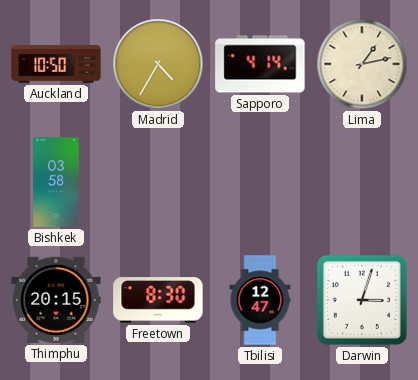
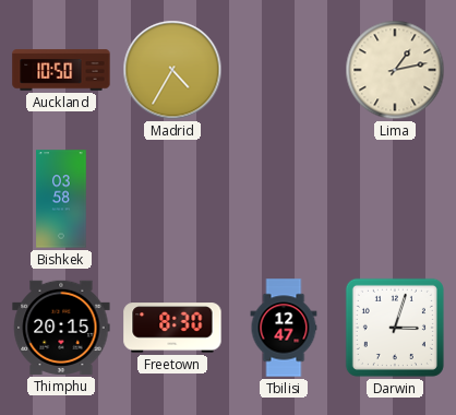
Sapporo: 4:14 -> none (260, 64)
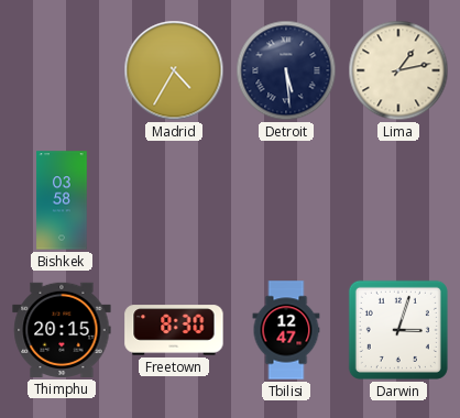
Auckland: 10:50 -> none (61, 70)
Detroit: none -> 5:29 (286, 70)
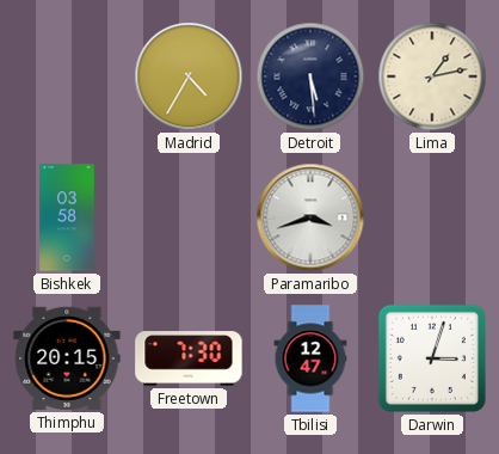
Paramaribo: none -> 3:42 (310, 217)
Freetown: 8:30 -> 7:30 (189, 358)
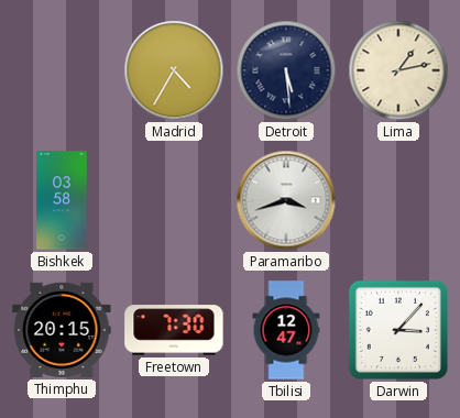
Darwin: 3:03 -> 3:07 (398, 330)
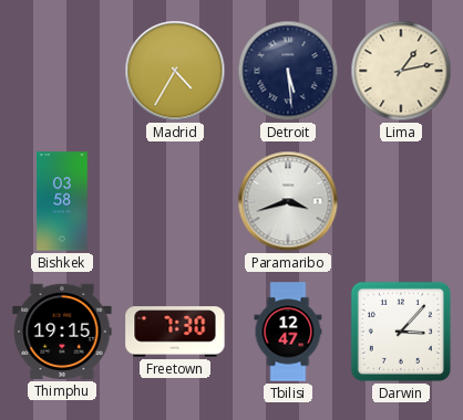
Thimphu: 20:15 -> 19:15 (62, 332)
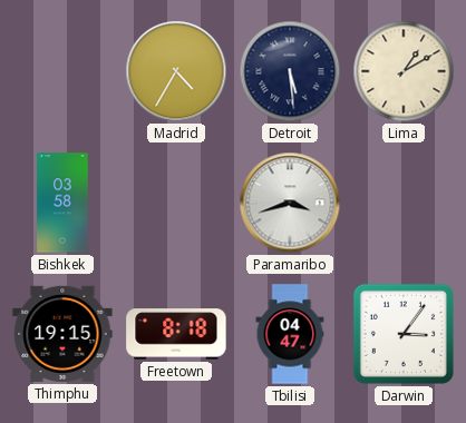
Lima: 1:13 -> 1:10 (404, 71)
Freetown: 7:30 -> 8:18 (176, 334)
Tbilisi: 12:47 -> 04:47 (290, 334)
Darwin: 3:07 -> 3:06 (404, 334)
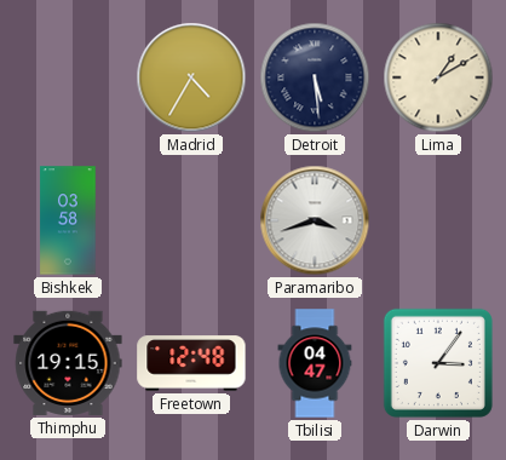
Freetown: 8:18 -> 12:48 (191, 363)
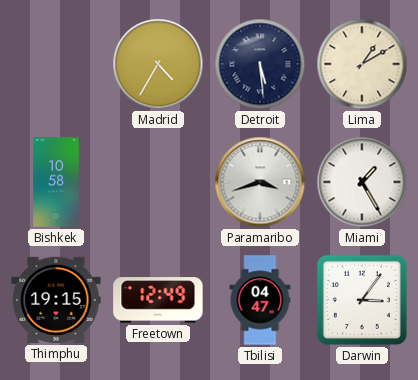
Bishkek: 03:58 -> 10:58 (56, 182)
Miami: none -> 1:25 (362, 182)
Freetown: 12:48 -> 12:49 (158, 300)
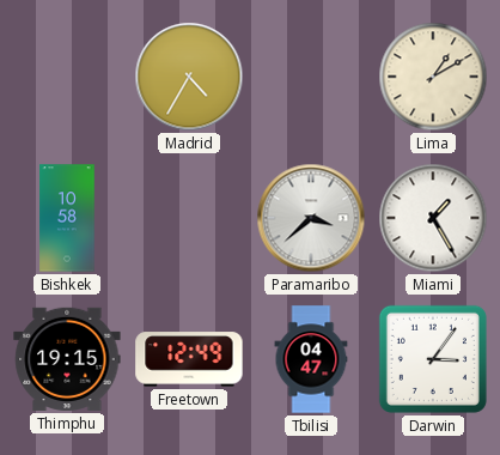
Detroit: 5:29 -> none (260, 64)
Paramaribo: 3:42 -> 3:38 (311, 218)
